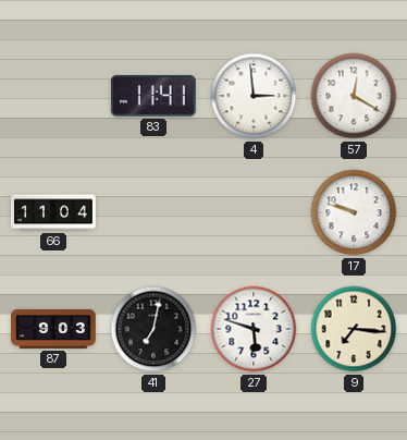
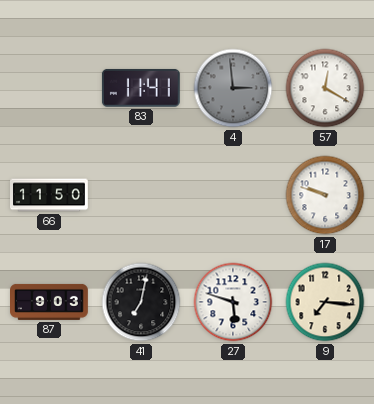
4 dial: white -> grey (233, 88)
66: 11:04 -> 11:50 (50, 195)
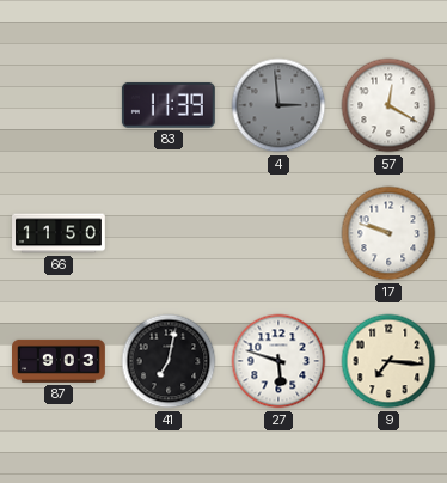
83: 11:41 -> 11:39 (169, 105)
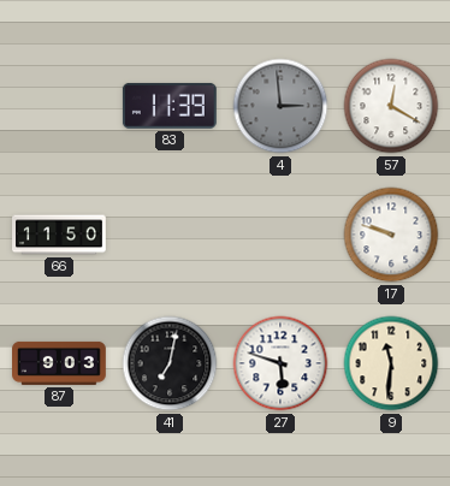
9: 7:16 -> 11:31 (391, 363)
